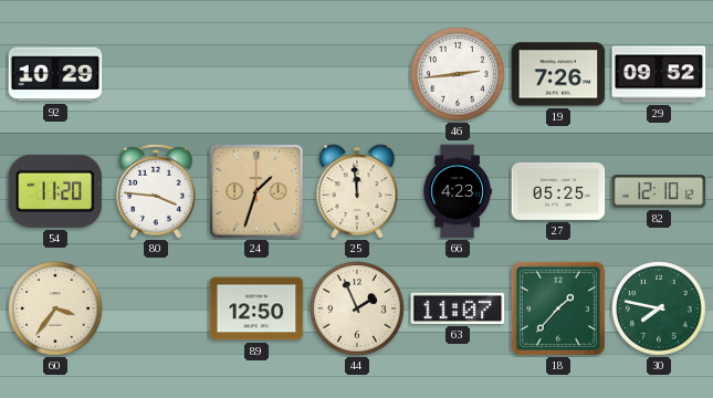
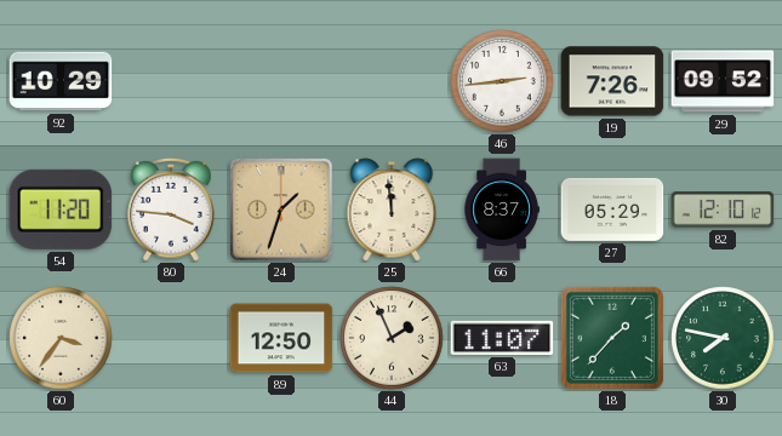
66: 4:23 -> 8:37 (502, 210)
27: 05:25 -> 05:29 (612, 210)
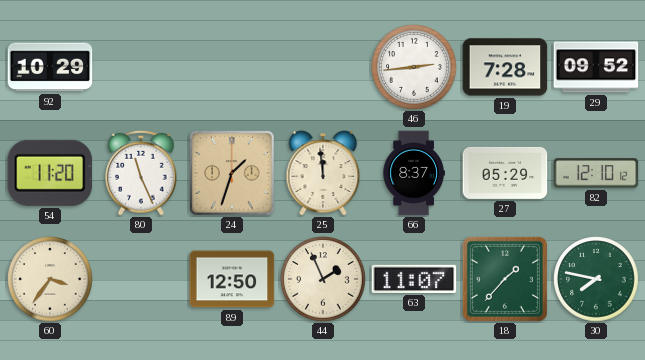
19: 7:26 -> 7:28 (505, 67)
80: 3:46 -> 11:26 (141, 173)
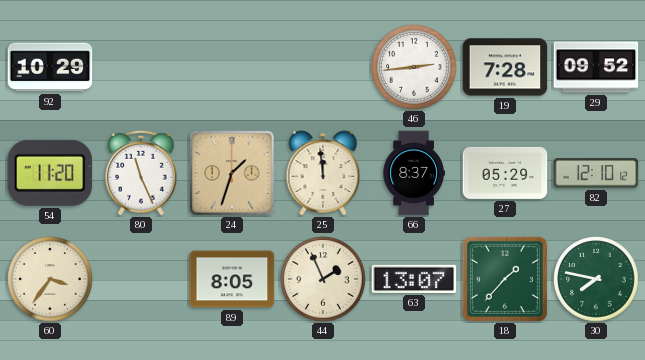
89: 12:50 -> 8:05 (232, 279)
63: 11:07 -> 13:07 (414, 279)
